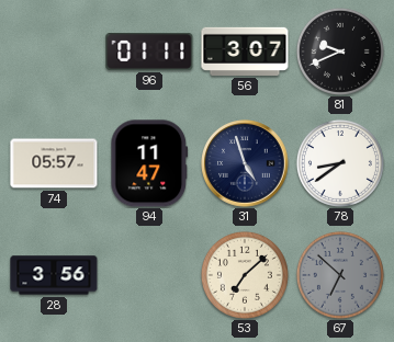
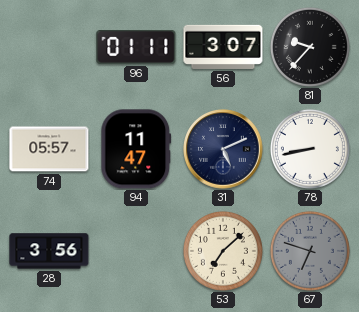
81: 9:41 -> 9:37 (310, 47)
31: 4:57 -> 5:11 (223, 149)
78: 8:39 -> 8:43 (310, 149)
67: 6:52 -> 6:48 (310, 251)
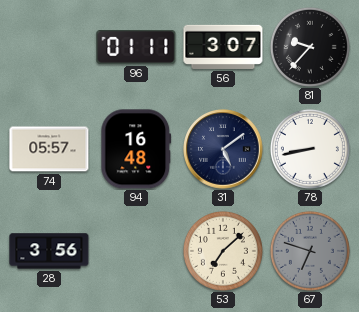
94: 11:47 -> 16:48 (136, 149)
31: 5:11 -> 5:09 (223, 149)
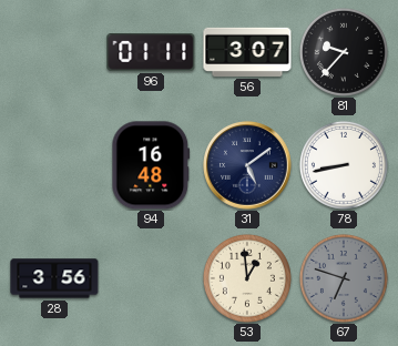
74: 05:57 -> none (49, 149)
53: 7:08 -> 12:59 (247, 278)
